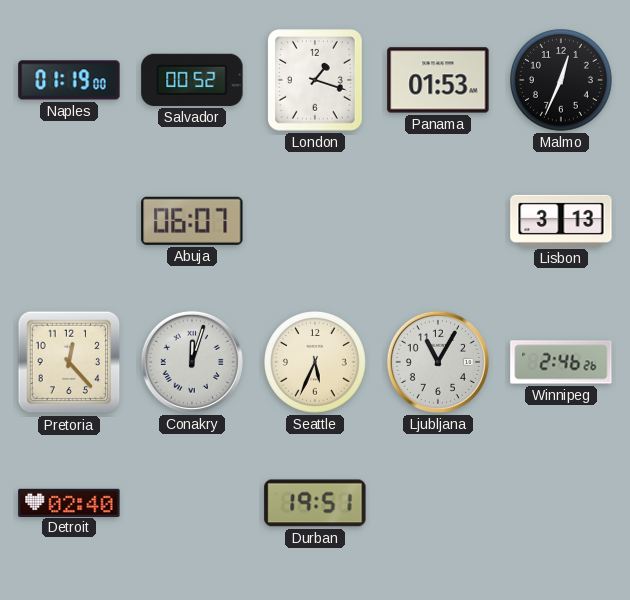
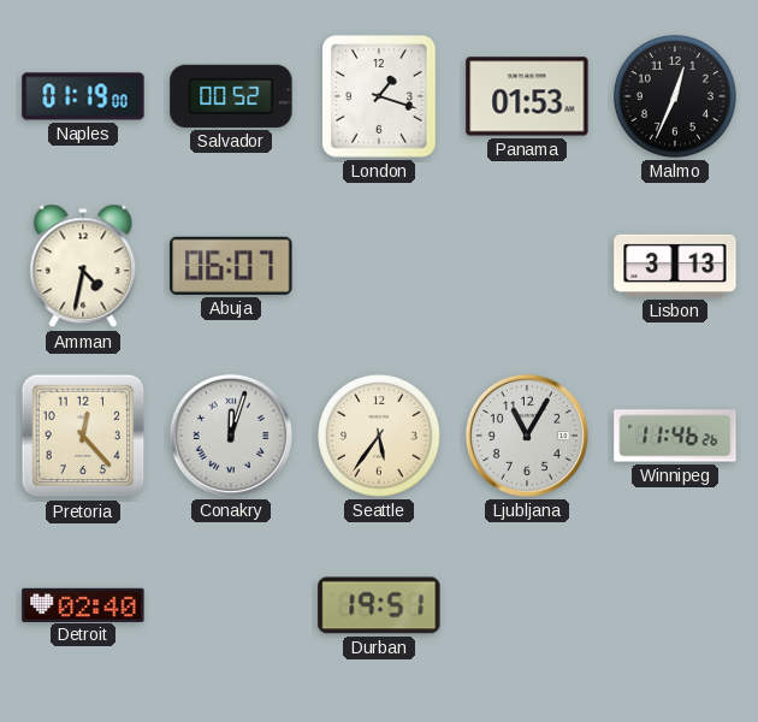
Amman: none -> 4:32 (83, 266)
Seattle: 5:34 -> 5:36 (380, 437)
Winnipeg: 2:46 -> 11:46 (675, 436)
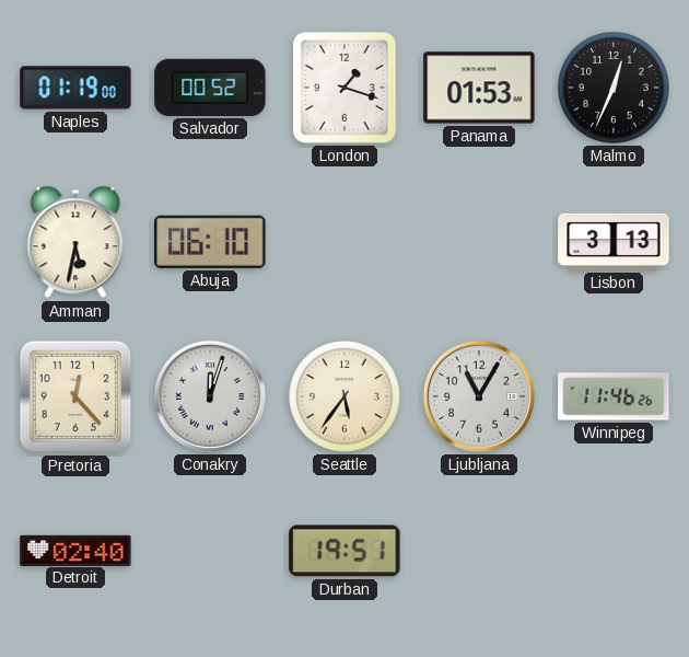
Amman: 4:32 -> 5:32 (75, 242)
Abuja: 06:07 -> 06:10 (210, 242)
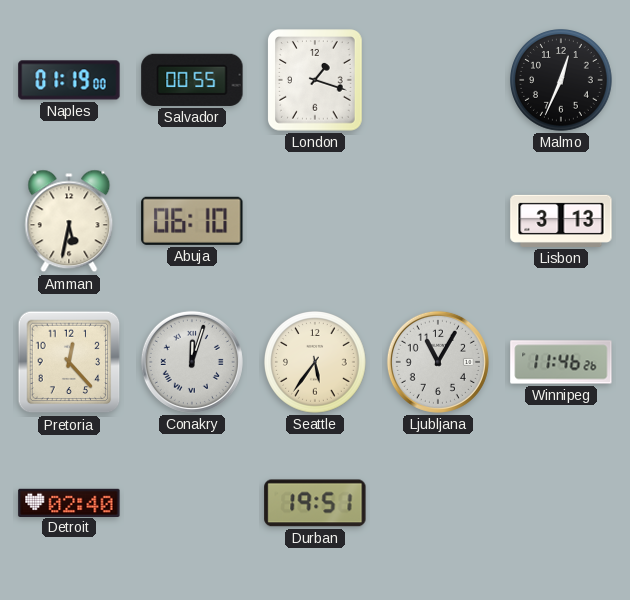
Salvador: 00:52 -> 00:55 (192, 80)
Panama: 01:53 -> none (479, 88)
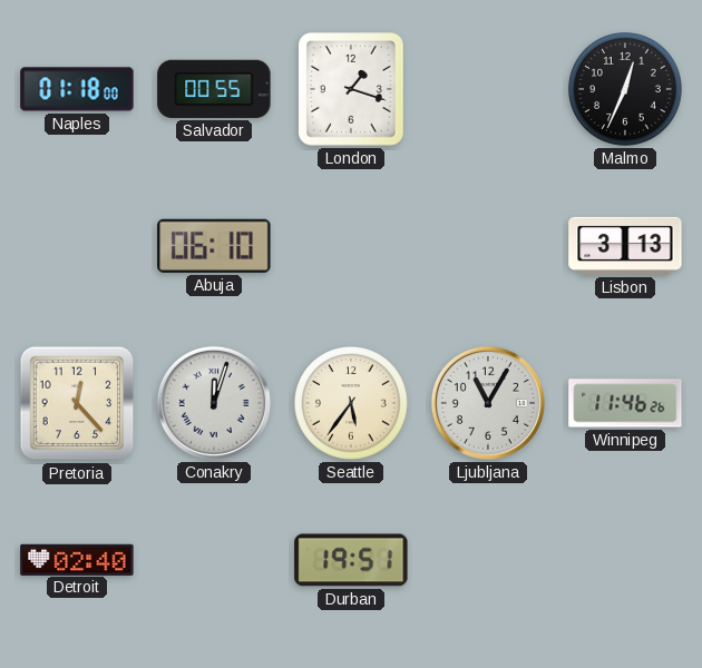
Naples: 01:19 -> 01:18 (77, 89)
Amman: 5:32 -> none (69, 221)
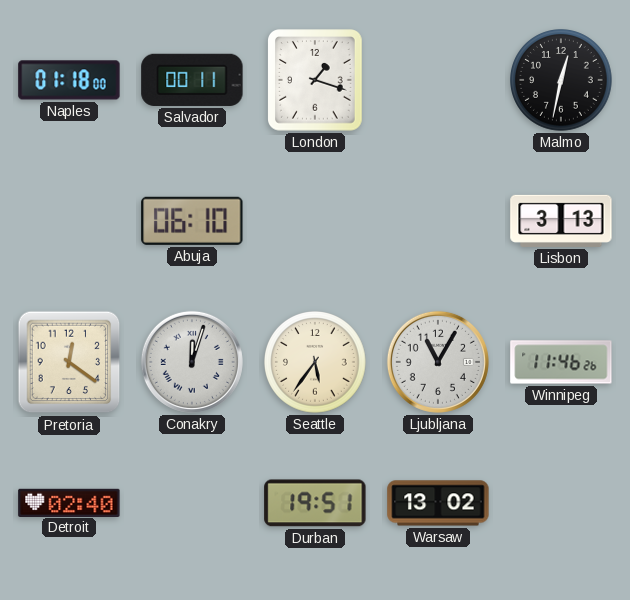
Salvador: 00:55 -> 00:11 (192, 80)
Malmo: 12:34 -> 12:32 (562, 81)
Pretoria: 12:23 -> 12:21 (69, 362)
Warsaw: none -> 13:02 (438, 503)
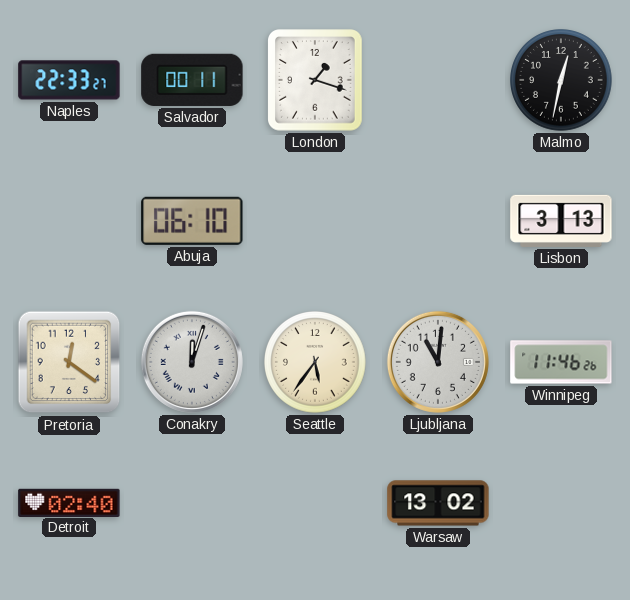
Naples: 01:18 -> 22:33 (69, 80)
Ljubljana: 11:05 -> 11:01 (438, 362)
Durban: 19:51 -> none (315, 503)
